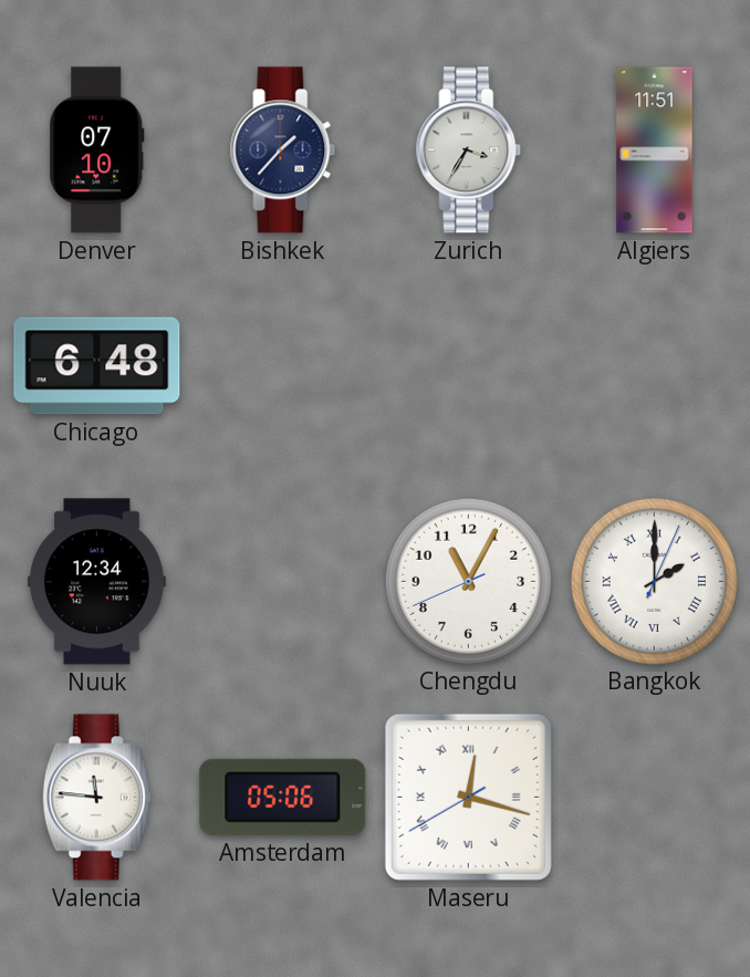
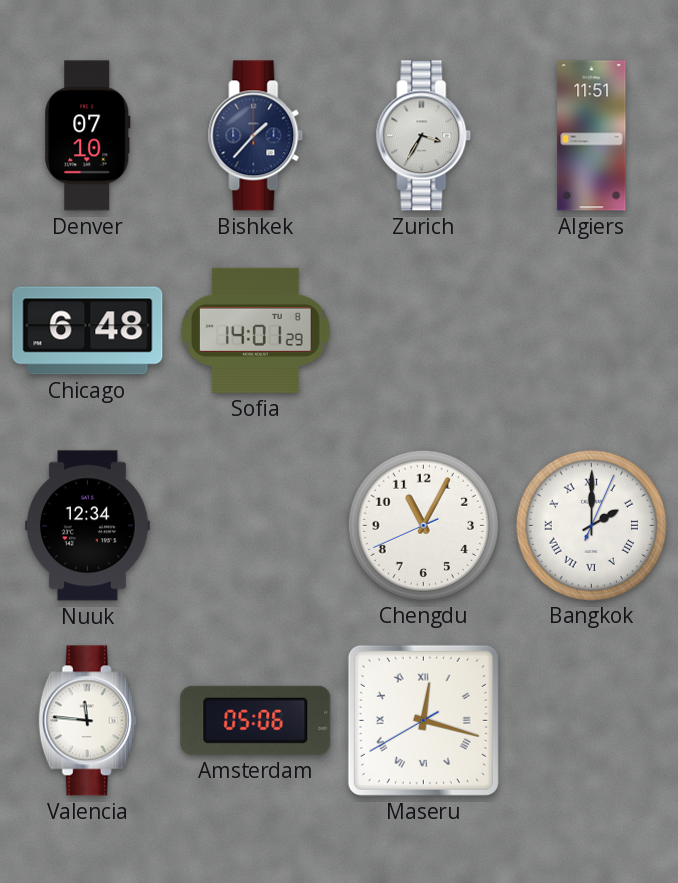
Sofia: none -> 14:01 (255, 330)
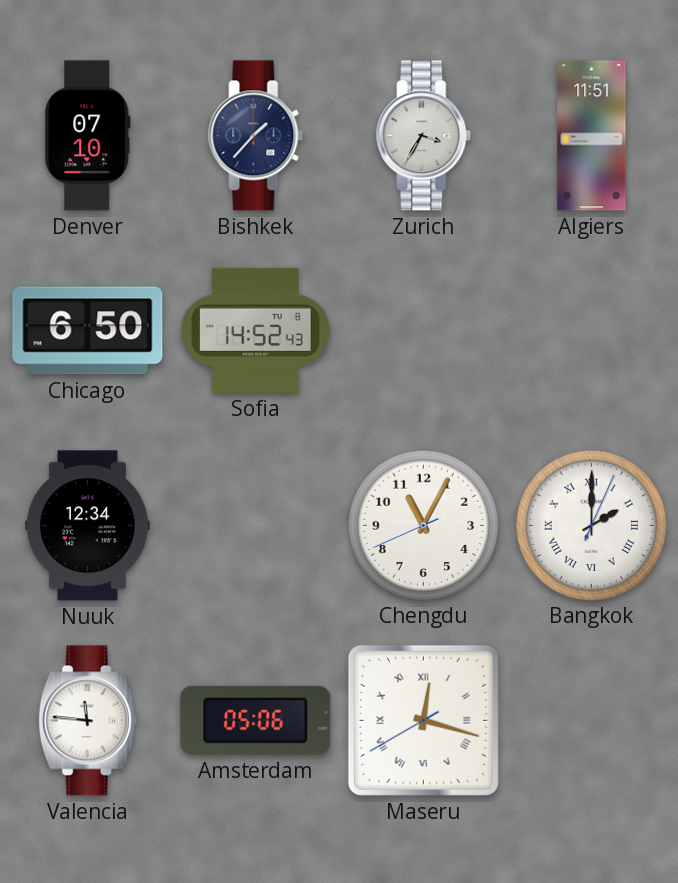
Chicago: 6:48 -> 6:50 (88, 331)
Sofia: 14:01 -> 14:52 (255, 330)
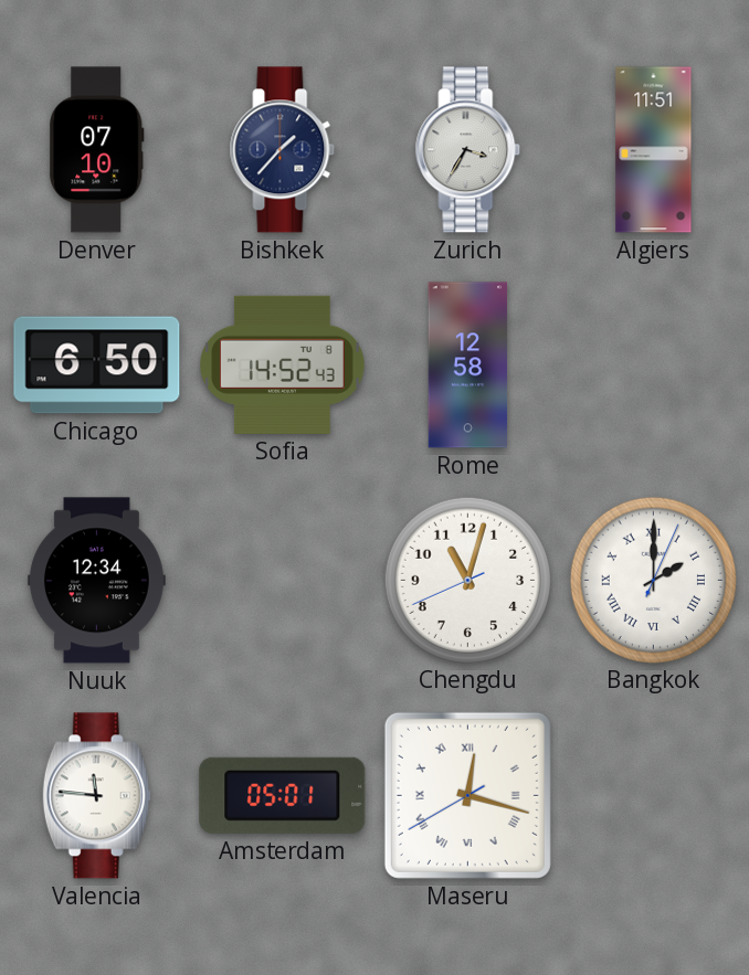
Rome: none -> 12:58 (468, 365)
Chengdu: 11:04 -> 11:02 (467, 580)
Amsterdam: 05:06 -> 05:01 (283, 795)
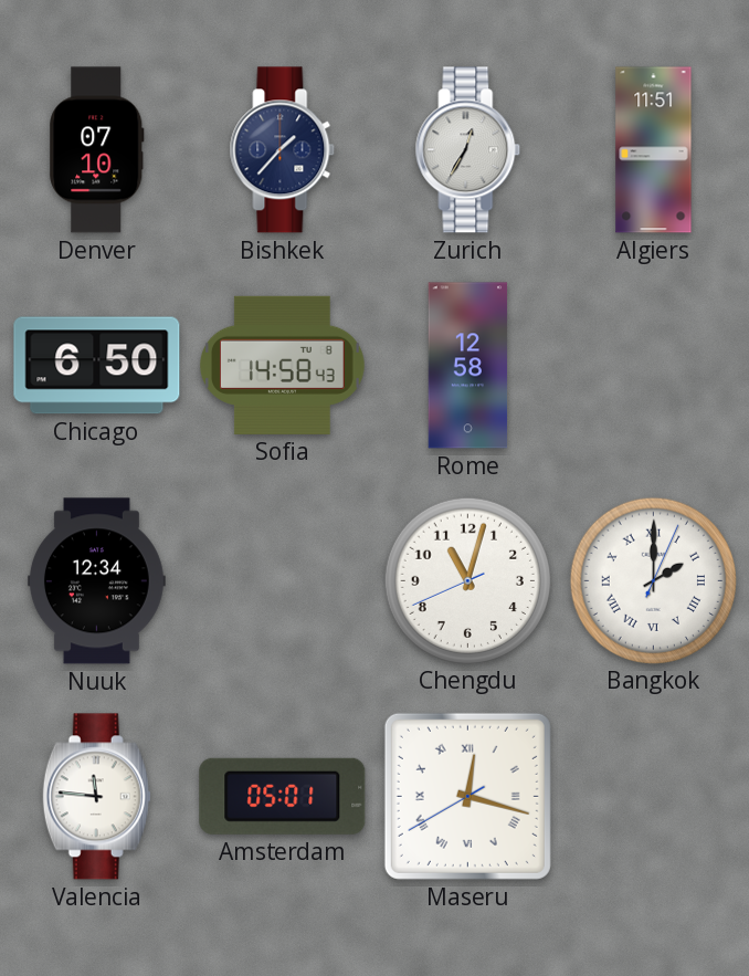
Zurich: 3:35 -> 12:35 (468, 150)
Sofia: 14:52 -> 14:58 (282, 365)
